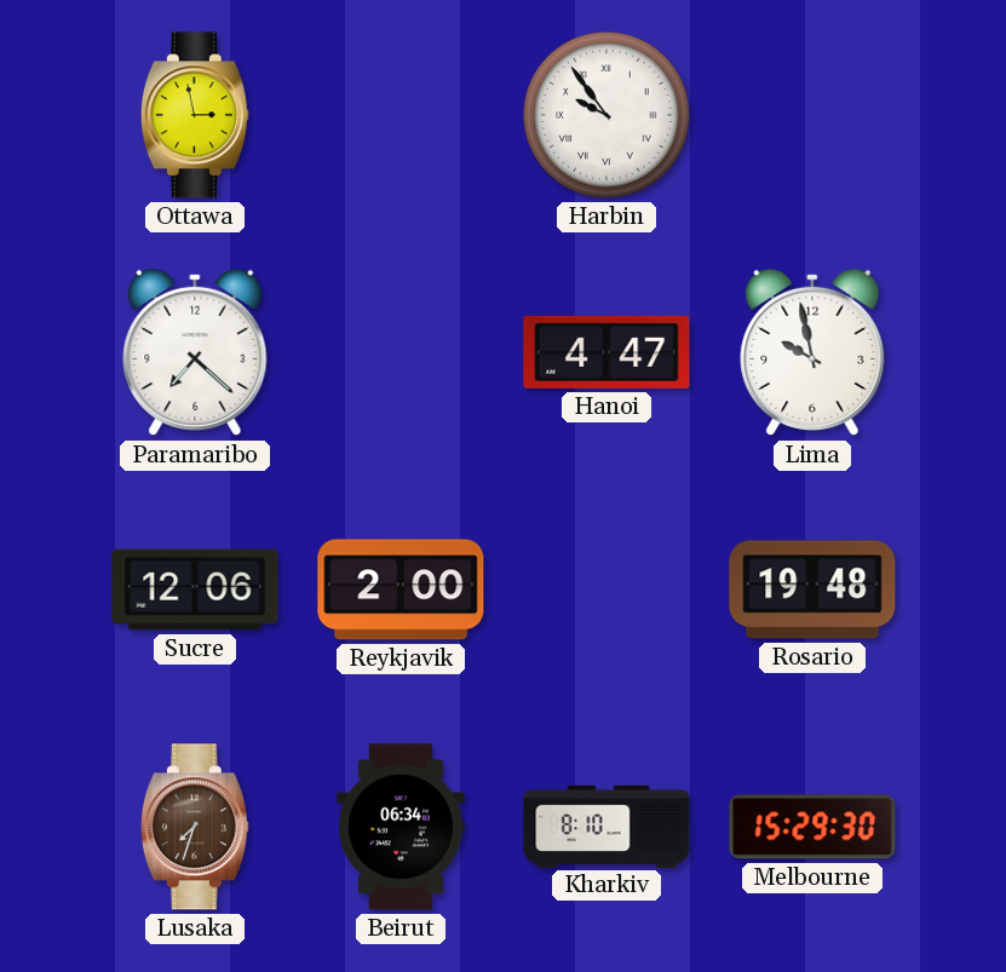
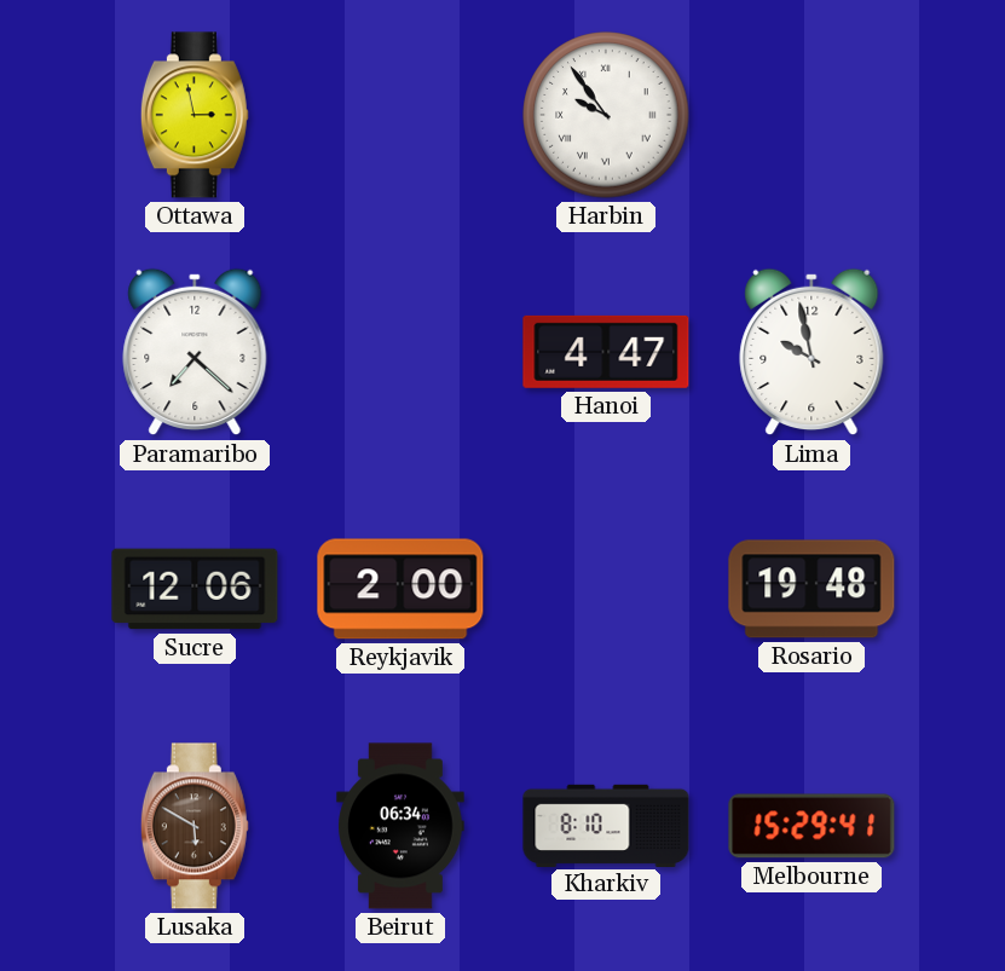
Lusaka: 7:33 -> 5:50 (195, 826)
Melbourne: 15:29:30 -> 15:29:41 (811, 826)
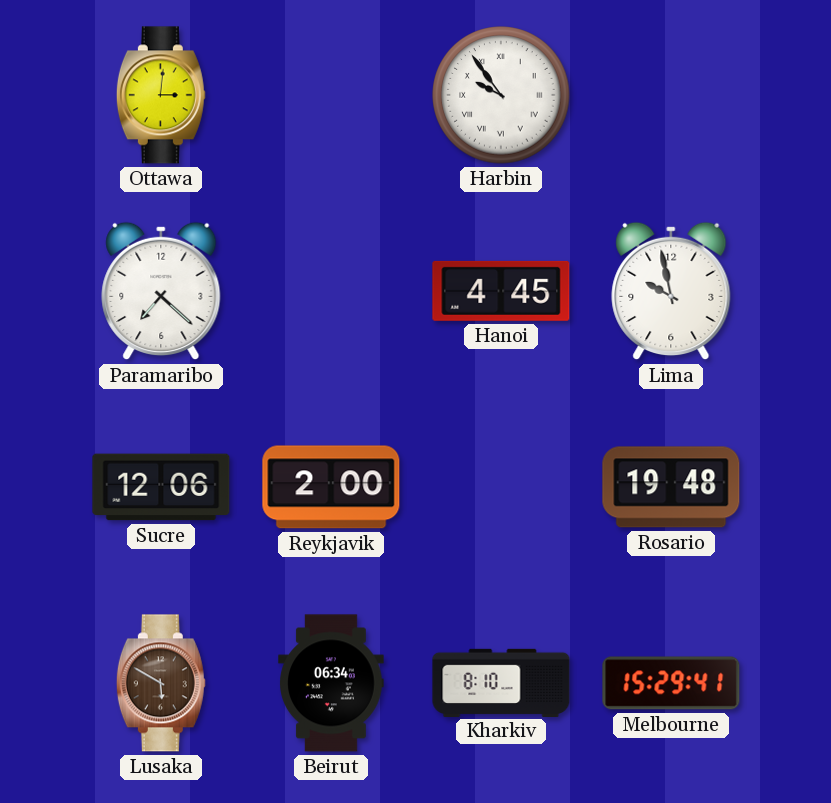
Ottawa: 2:58 -> 3:01 (161, 95)
Hanoi: 4:47 -> 4:45 (501, 291)
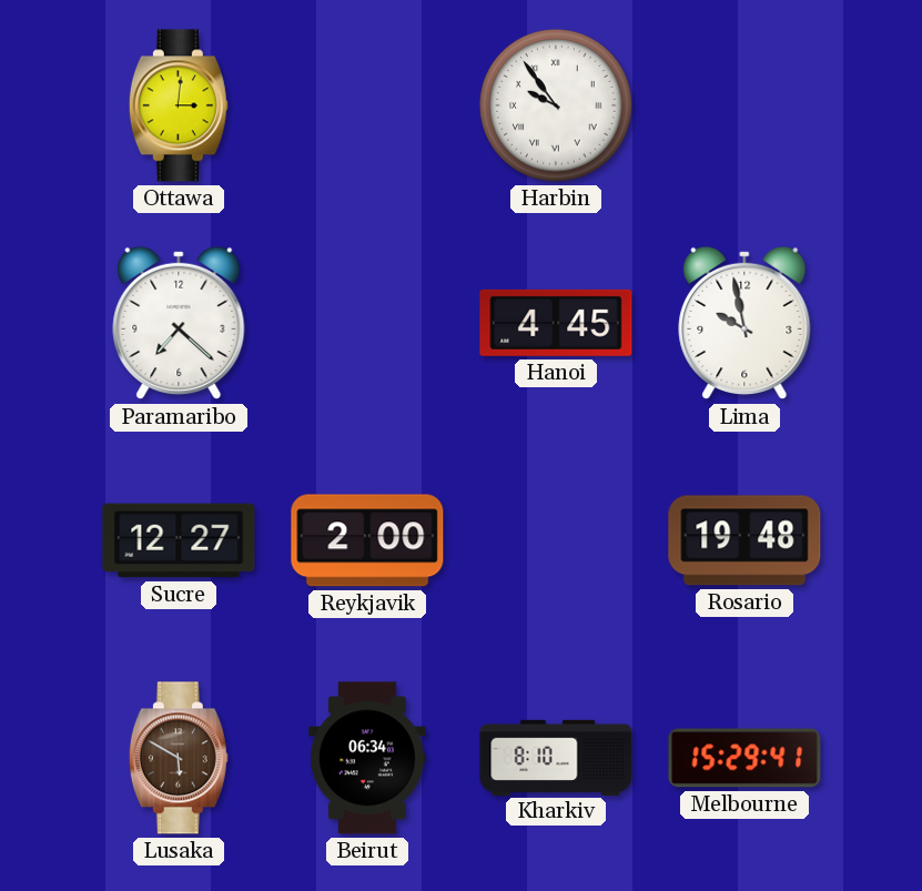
Sucre: 12:06 -> 12:27 (179, 540)
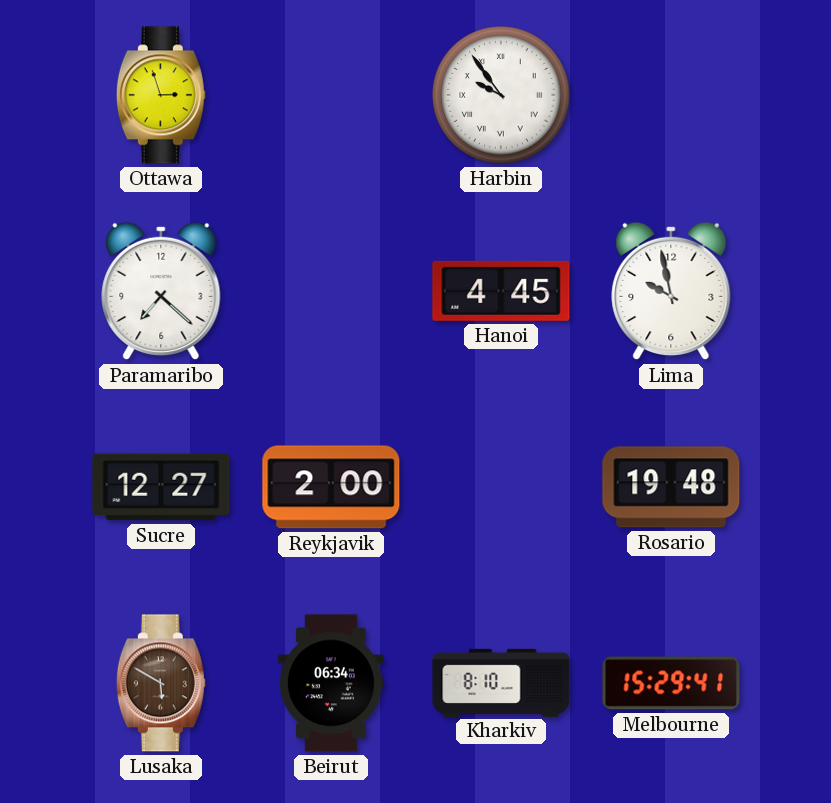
Ottawa: 3:01 -> 2:57 (161, 95)
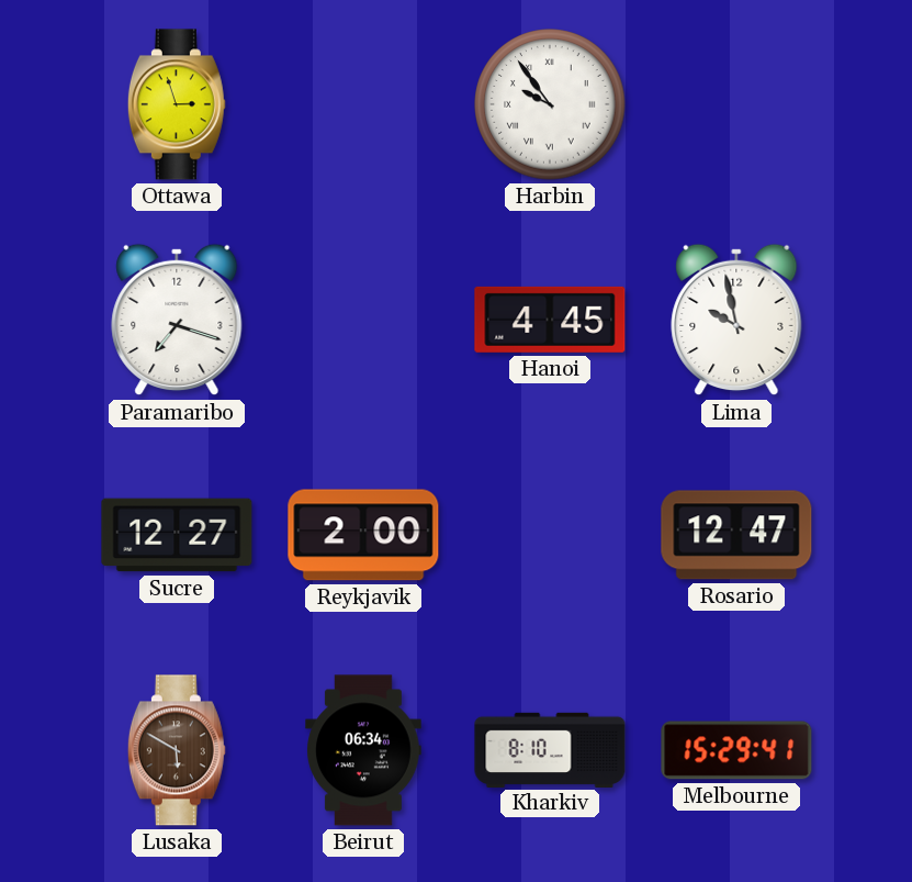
Paramaribo: 7:22 -> 7:18 (177, 320)
Rosario: 19:48 -> 12:47 (736, 535)
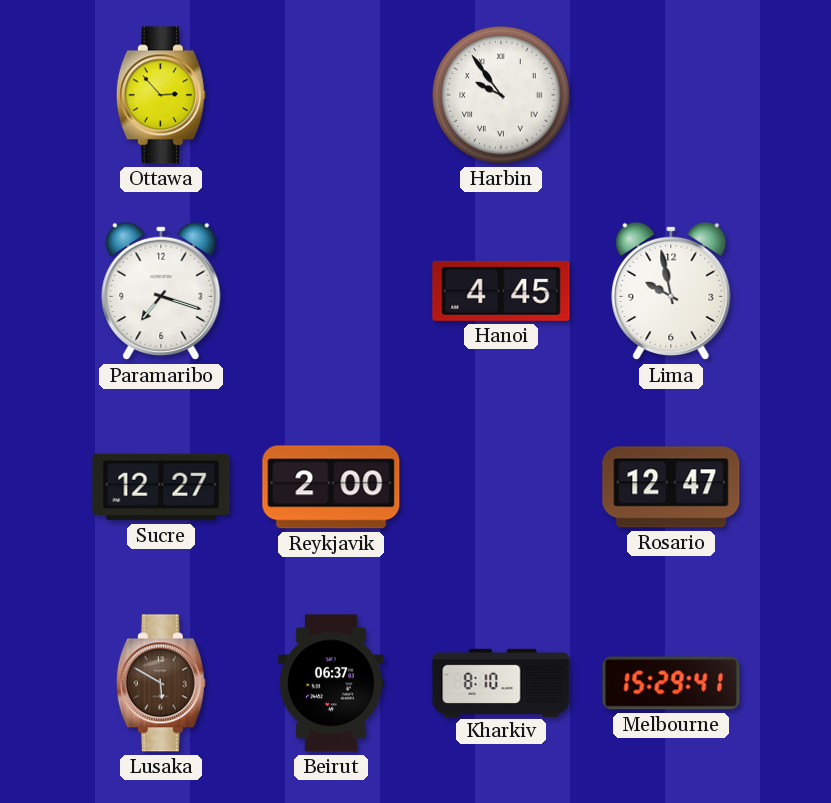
Ottawa: 2:57 -> 2:53 (161, 95)
Beirut: 06:34 -> 06:37 (331, 683)
